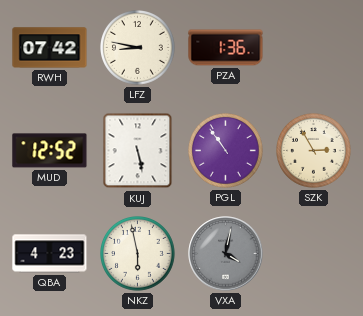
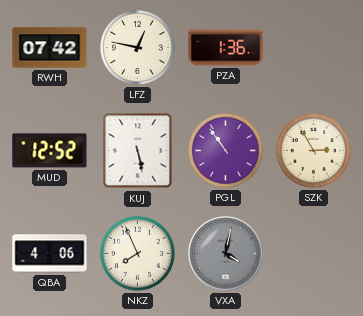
LFZ: 8:47 -> 12:47 (138, 48)
QBA: 4:23 -> 4:06 (50, 254)
NKZ: 5:58 -> 7:56 (138, 254)
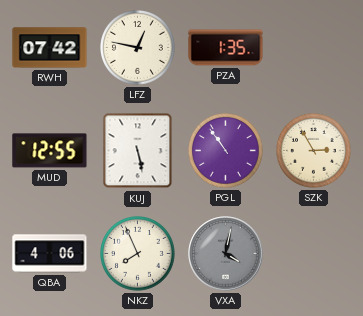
PZA: 1:36 -> 1:35 (226, 48)
MUD: 12:52 -> 12:55 (50, 151)
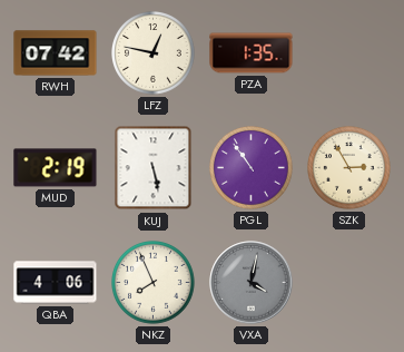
MUD: 12:55 -> 2:19 (56, 168)
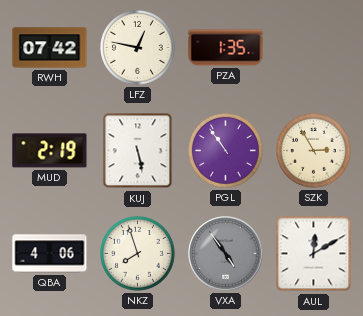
NKZ: 7:56 -> 7:57 (138, 254)
VXA: 4:02 -> 4:54 (226, 254)
AUL: none -> 12:10 (314, 254)
